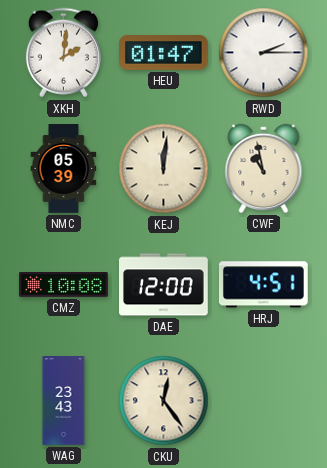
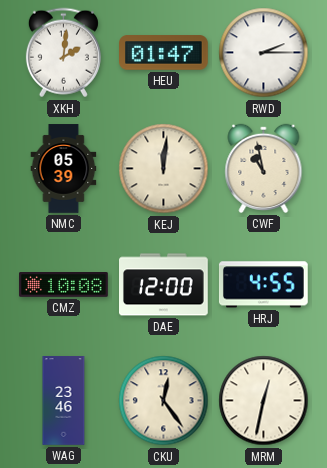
HRJ: 4:51 -> 4:55 (263, 285)
WAG: 23:43 -> 23:46 (64, 401)
MRM: none -> 12:32 (264, 401)
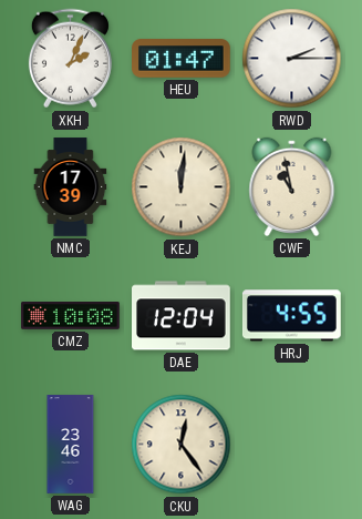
XKH: 2:01 -> 2:04 (70, 59)
NMC: 05:39 -> 17:39 (71, 187)
DAE: 12:00 -> 12:04 (182, 316)
MRM: 12:32 -> none (264, 401)
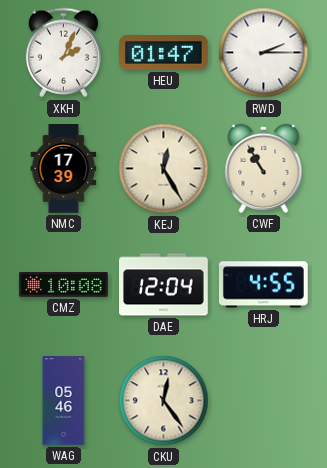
KEJ: 12:01 -> 12:25 (164, 169)
CWF: 10:58 -> 10:55 (264, 168)
WAG: 23:46 -> 05:46 (64, 401)
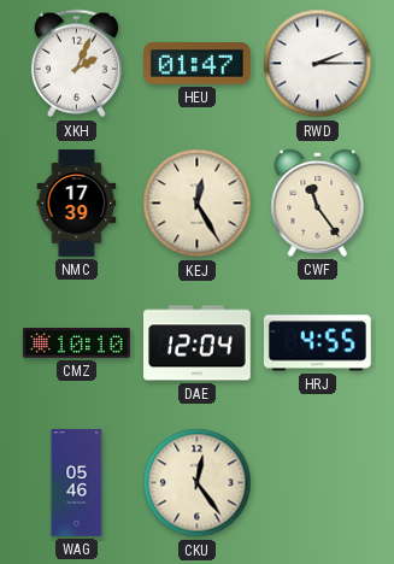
CWF: 10:55 -> 11:24 (318, 202)
CMZ: 10:08 -> 10:10 (77, 343)
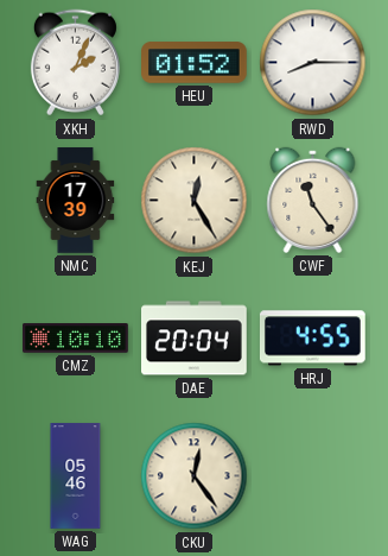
HEU: 01:47 -> 01:52 (195, 63)
RWD: 2:15 -> 8:15 (313, 63)
DAE: 12:04 -> 20:04 (195, 339)
